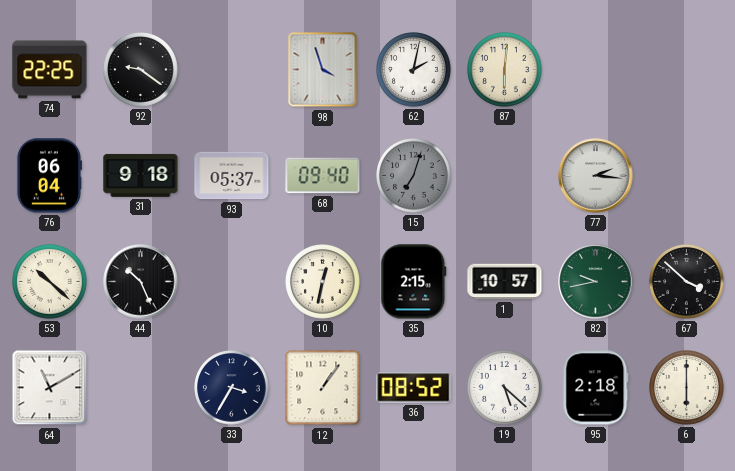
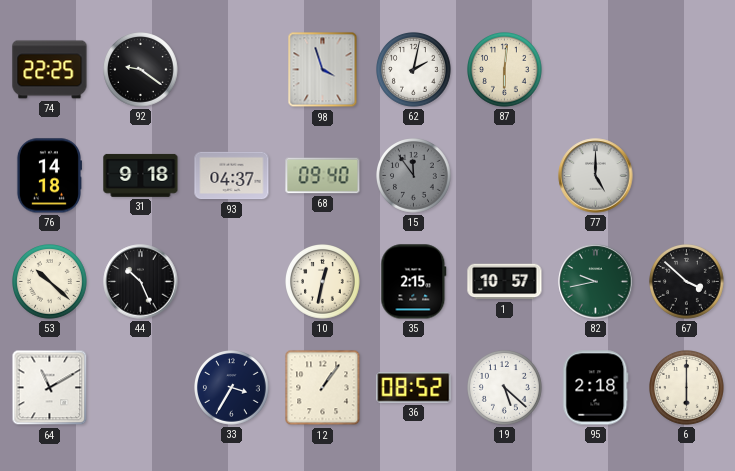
76: 06:04 -> 14:18 (48, 176)
93: 05:37 -> 04:37 (232, 176)
15: 7:03 -> 11:54 (414, 176)
77: 2:16 -> 5:00 (596, 176)
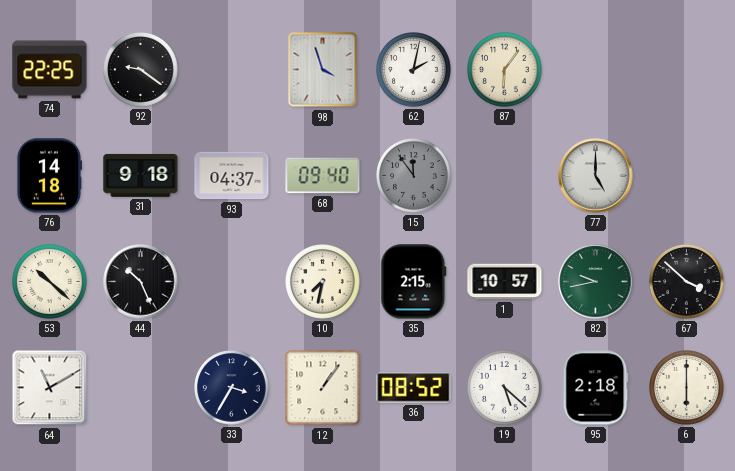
87: 6:01 -> 6:06 (505, 70)
10: 12:32 -> 7:32 (323, 282)
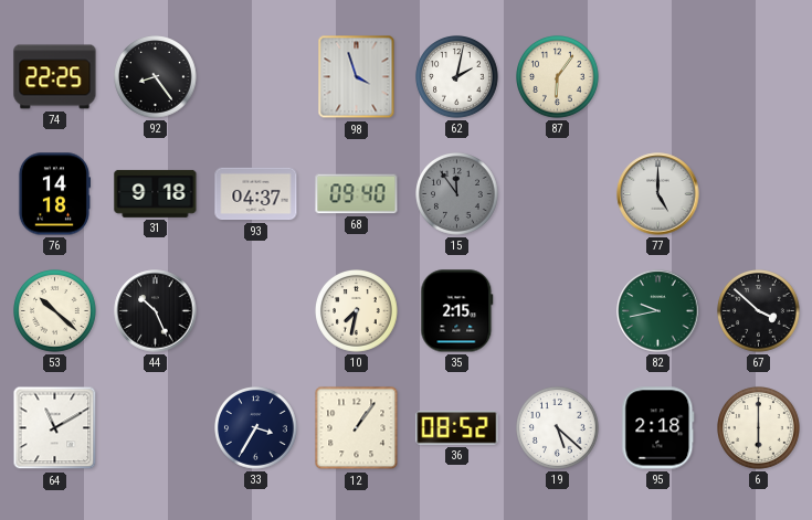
92: 9:21 -> 8:24 (156, 77)
1: 10:57 -> none (505, 282)
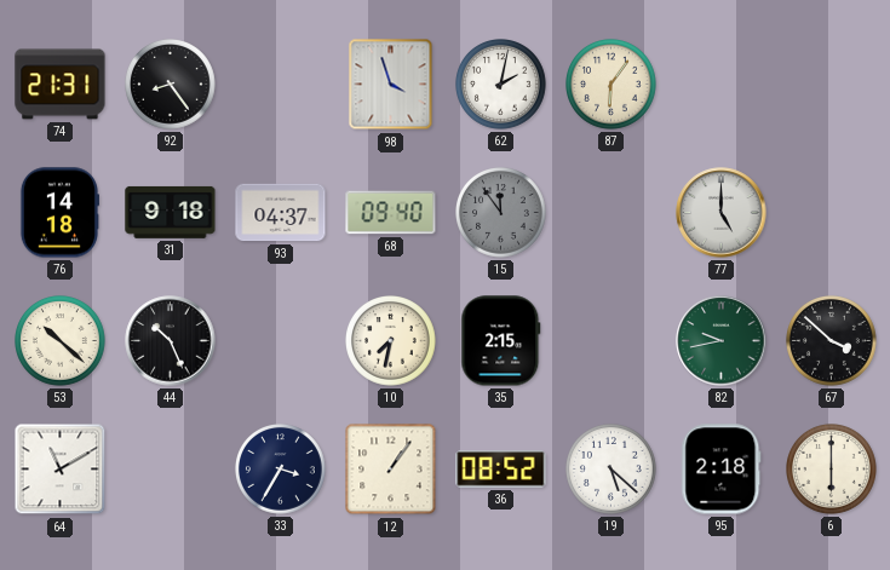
74: 22:25 -> 21:31 (61, 85)
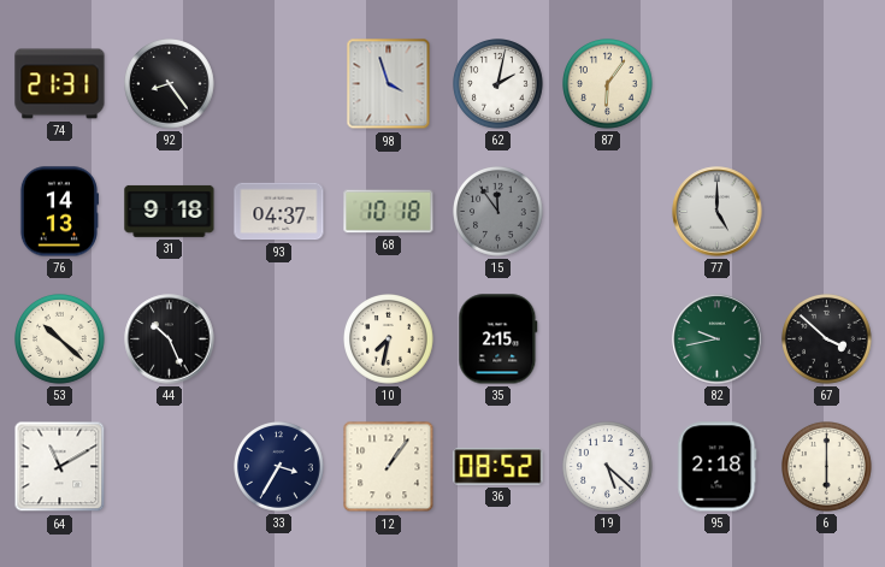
76: 14:18 -> 14:13 (58, 212)
68: 09:40 -> 10:18 (389, 212)
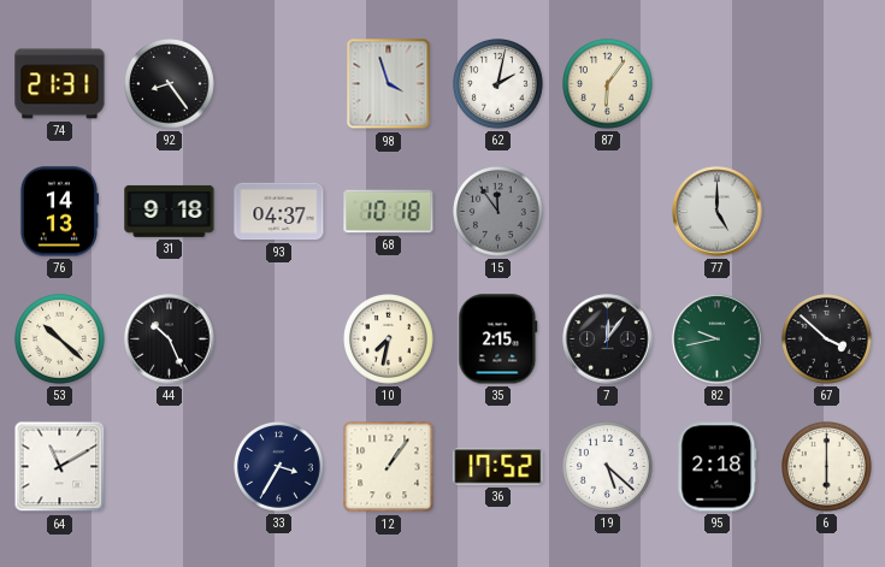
7: none -> 12:06 (608, 339)
36: 08:52 -> 17:52 (498, 467)
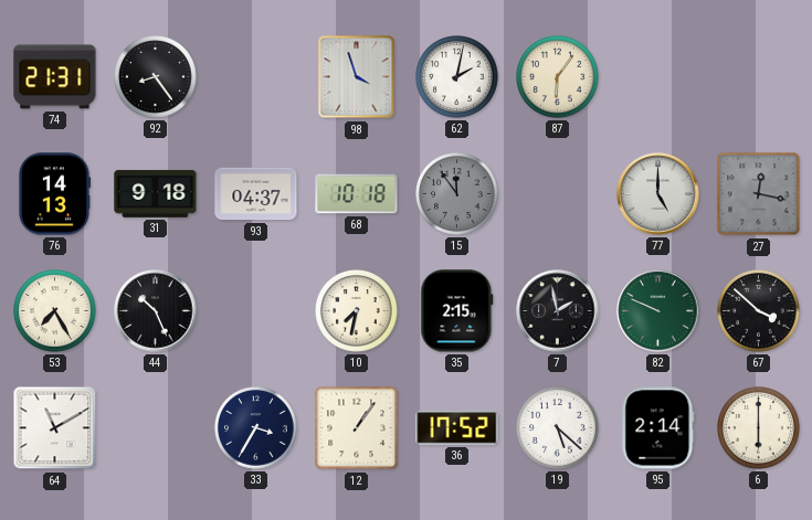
27: none -> 12:17 (759, 194)
53: 10:22 -> 7:25 (55, 311)
7: 12:06 -> 1:58 (558, 311)
82: 9:43 -> 9:49 (658, 311)
95: 2:18 -> 2:14 (658, 428)
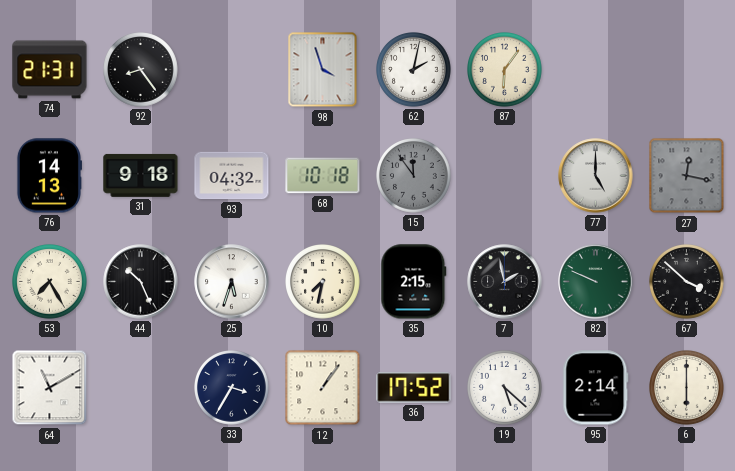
93: 04:37 -> 04:32 (232, 176)
25: none -> 5:33 (232, 282)
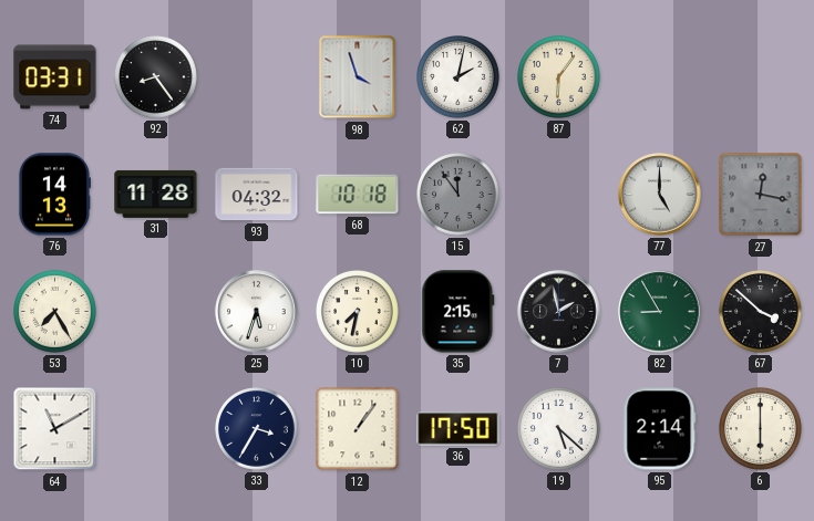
74: 21:31 -> 03:31 (55, 77)
31: 9:18 -> 11:28 (156, 194)
44: 10:26 -> none (141, 282)
82: 9:49 -> 8:55 (660, 312)
36: 17:52 -> 17:50 (458, 429)
